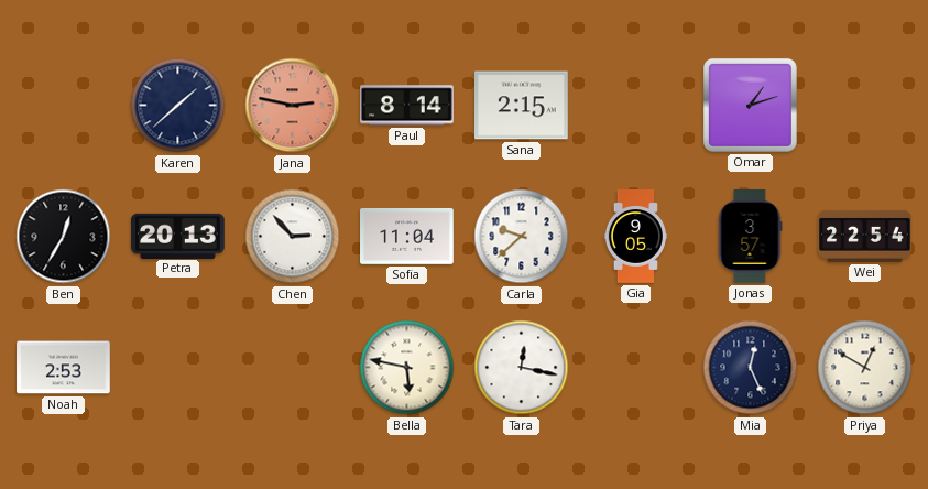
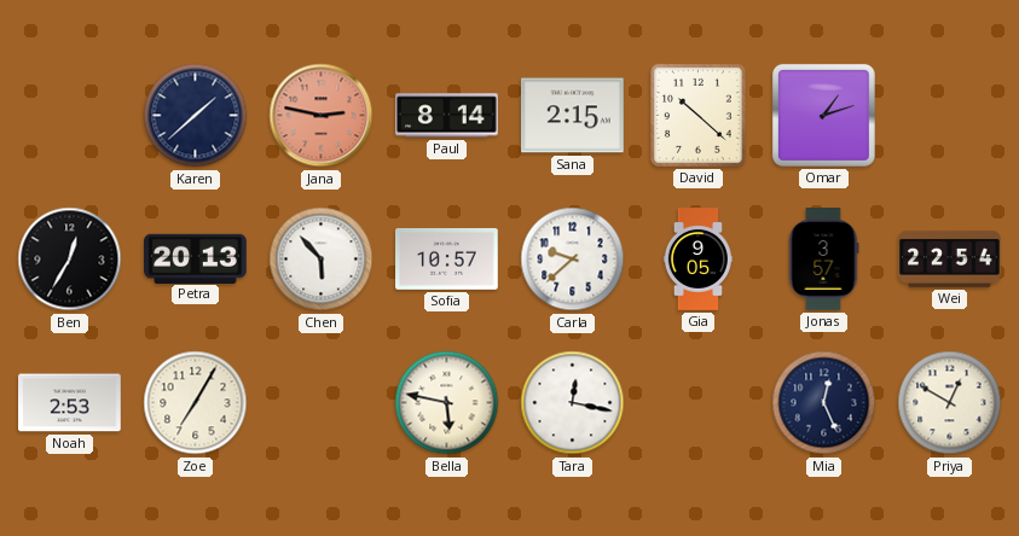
David: none -> 10:22 (697, 115)
Chen: 2:53 -> 5:53 (322, 260)
Sofia: 11:04 -> 10:57 (447, 258)
Zoe: none -> 7:05 (196, 403)
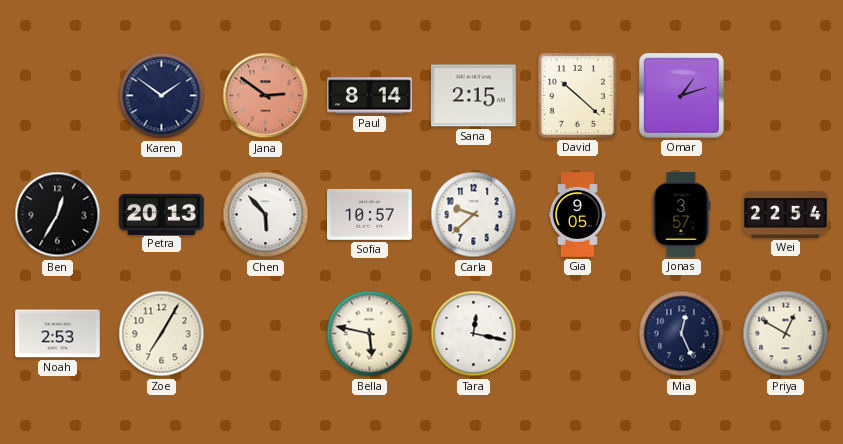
Karen: 1:38 -> 1:51 (162, 96)
Jana: 2:47 -> 2:51 (266, 96)
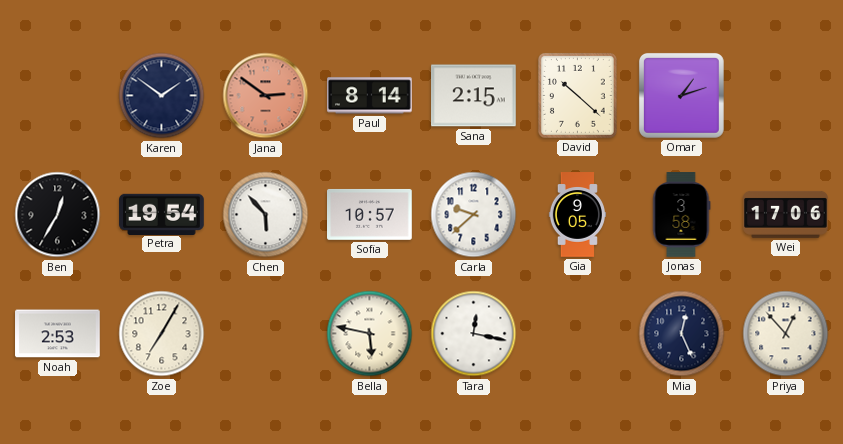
Petra: 20:13 -> 19:54 (162, 214)
Jonas: 3:57 -> 3:58 (681, 215)
Wei: 22:54 -> 17:06 (786, 214)
Priya: 12:50 -> 12:53 (786, 334)
